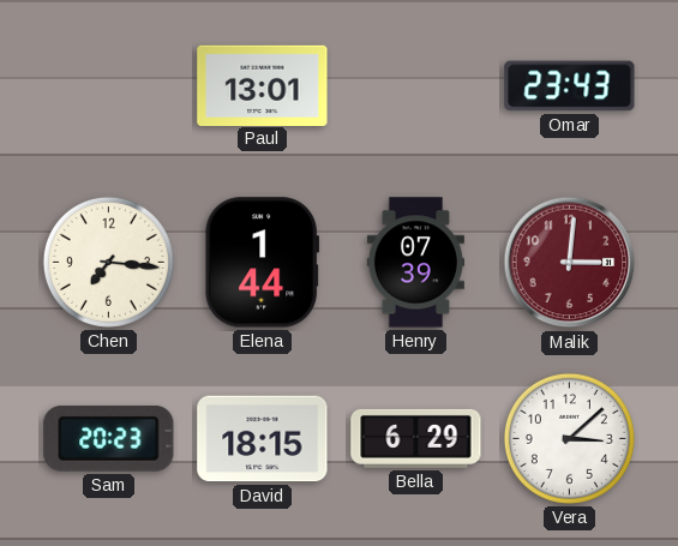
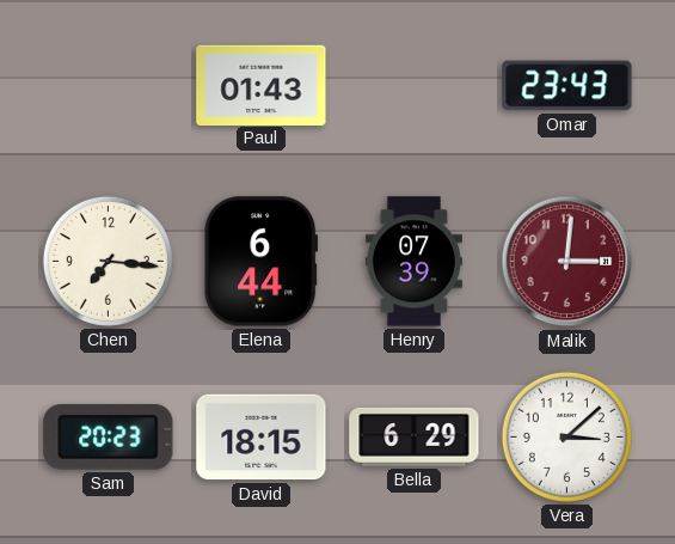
Paul: 13:01 -> 01:43 (262, 85)
Elena: 1:44 -> 6:44 (262, 262)
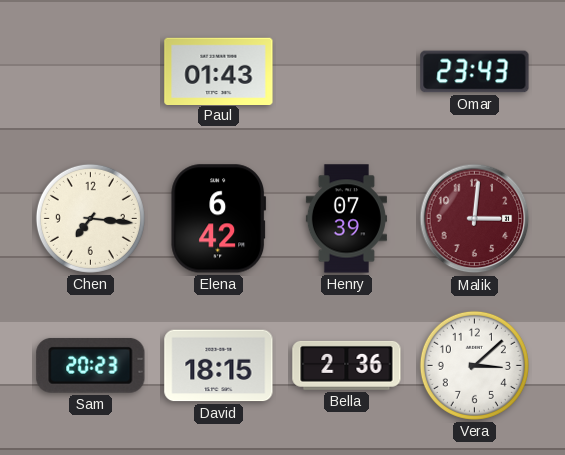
Elena: 6:44 -> 6:42 (219, 219)
Bella: 6:29 -> 2:36 (347, 365)
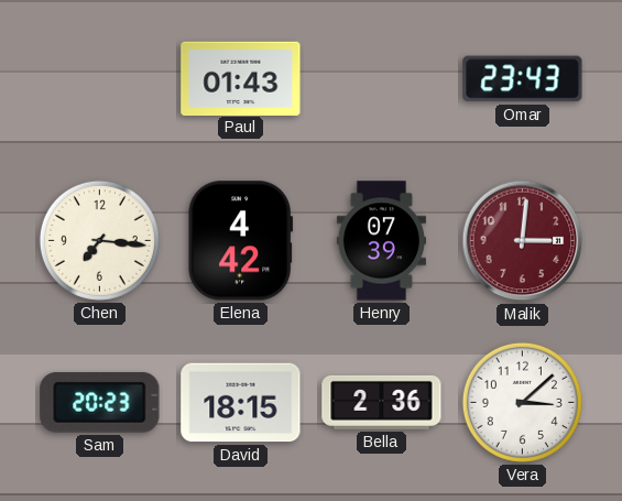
Elena: 6:42 -> 4:42 (241, 241)
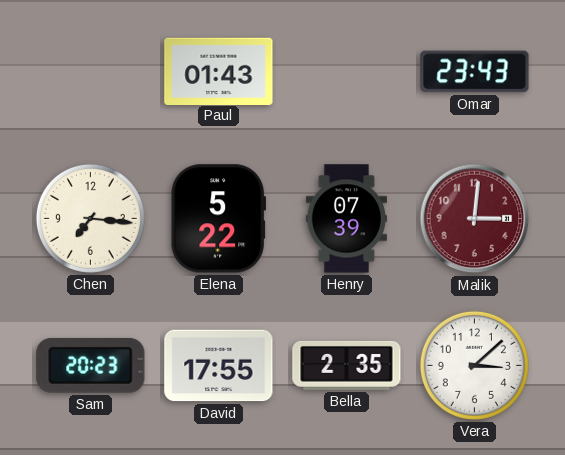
Elena: 4:42 -> 5:22 (219, 219)
David: 18:15 -> 17:55 (219, 366)
Bella: 2:36 -> 2:35 (347, 365)
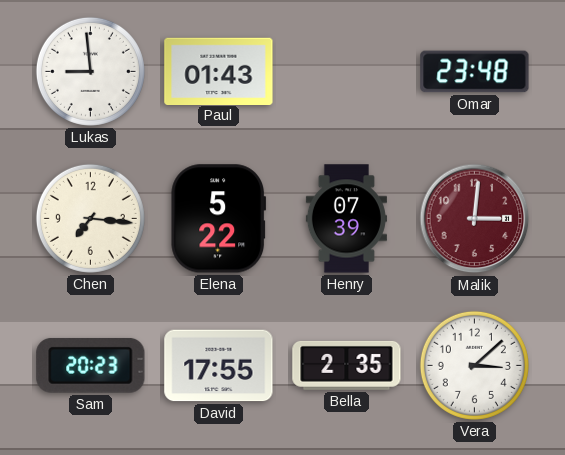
Lukas: none -> 8:59 (90, 71)
Omar: 23:43 -> 23:48 (475, 72)
